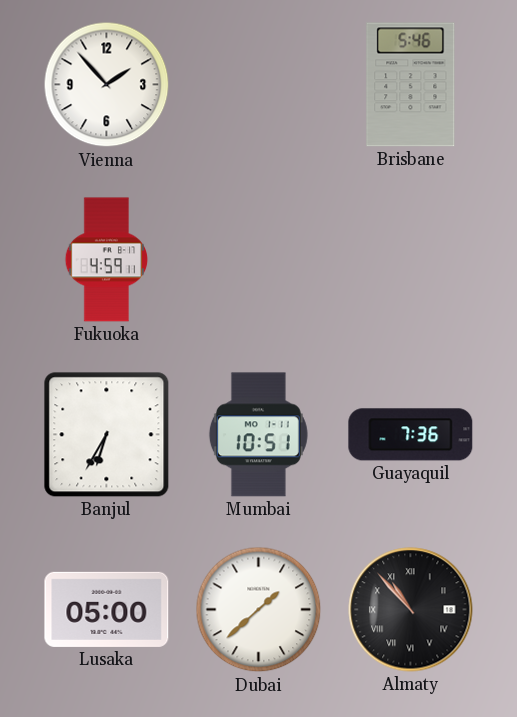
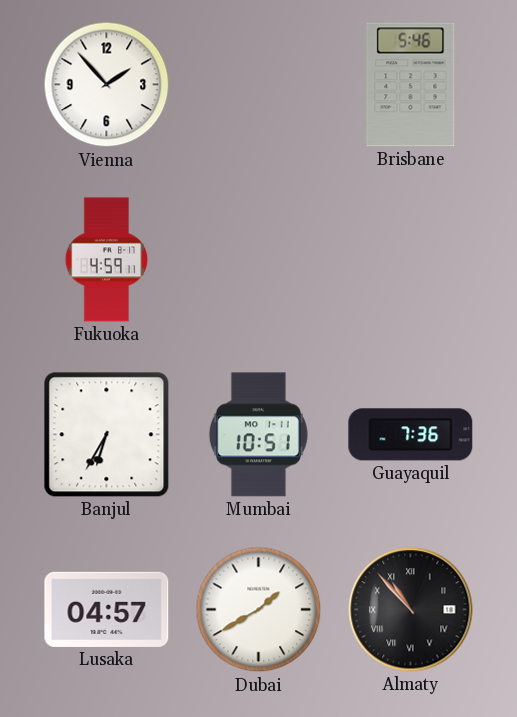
Lusaka: 05:00 -> 04:57 (107, 609)
Dubai: 1:38 -> 1:40 (259, 610)
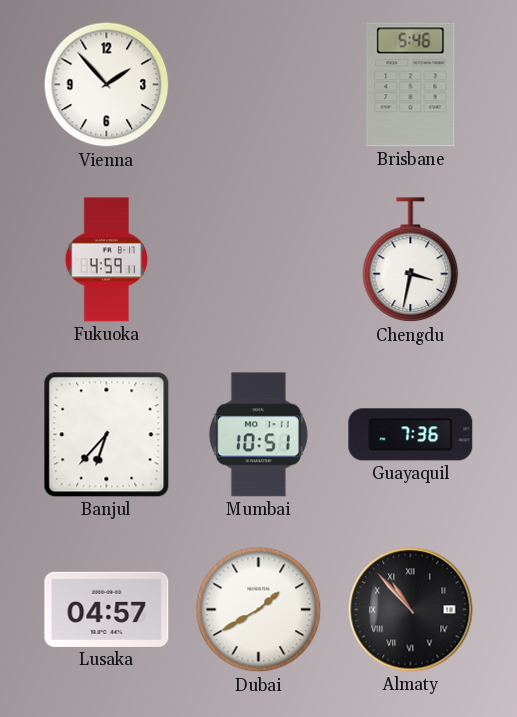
Chengdu: none -> 3:32 (411, 260)
Banjul: 6:35 -> 6:37 (107, 435)
